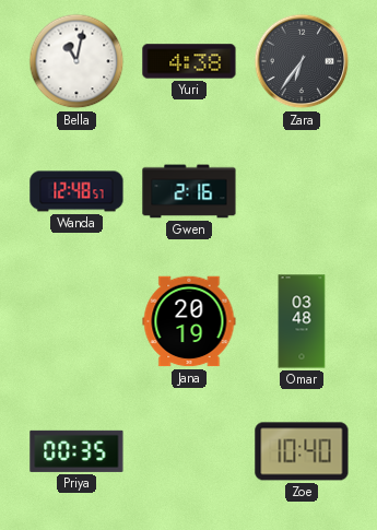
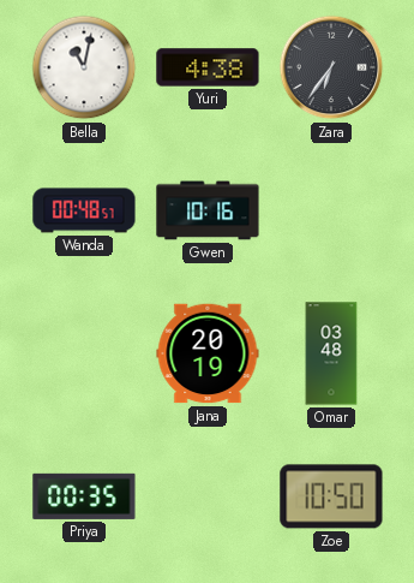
Wanda: 12:48 -> 00:48 (84, 210)
Gwen: 2:16 -> 10:16 (208, 210)
Zoe: 10:40 -> 10:50 (331, 496)
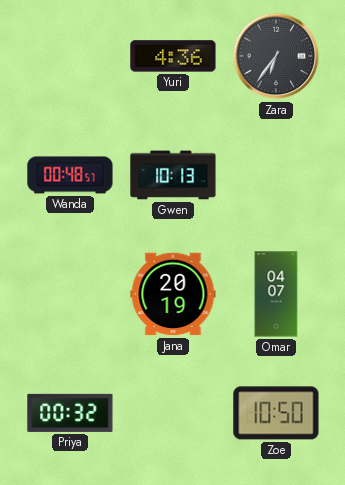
Bella: 11:02 -> none (84, 67)
Yuri: 4:38 -> 4:36 (173, 56)
Gwen: 10:16 -> 10:13 (173, 175)
Omar: 03:48 -> 04:07 (276, 294)
Priya: 00:35 -> 00:32 (70, 413)
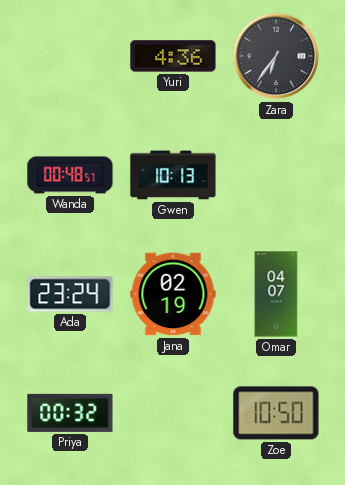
Ada: none -> 23:24 (70, 294)
Jana: 20:19 -> 02:19 (173, 294)
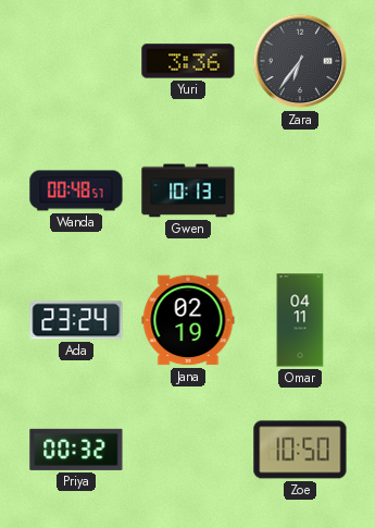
Yuri: 4:36 -> 3:36 (188, 61)
Omar: 04:07 -> 04:11 (300, 320)
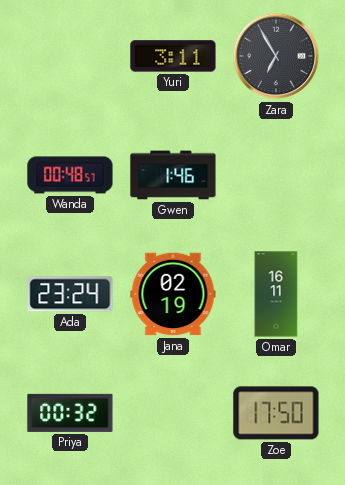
Yuri: 3:36 -> 3:11 (173, 56)
Zara: 6:36 -> 6:55 (276, 56)
Gwen: 10:13 -> 1:46 (173, 175)
Omar: 04:11 -> 16:11 (276, 294)
Zoe: 10:50 -> 17:50 (276, 413)
